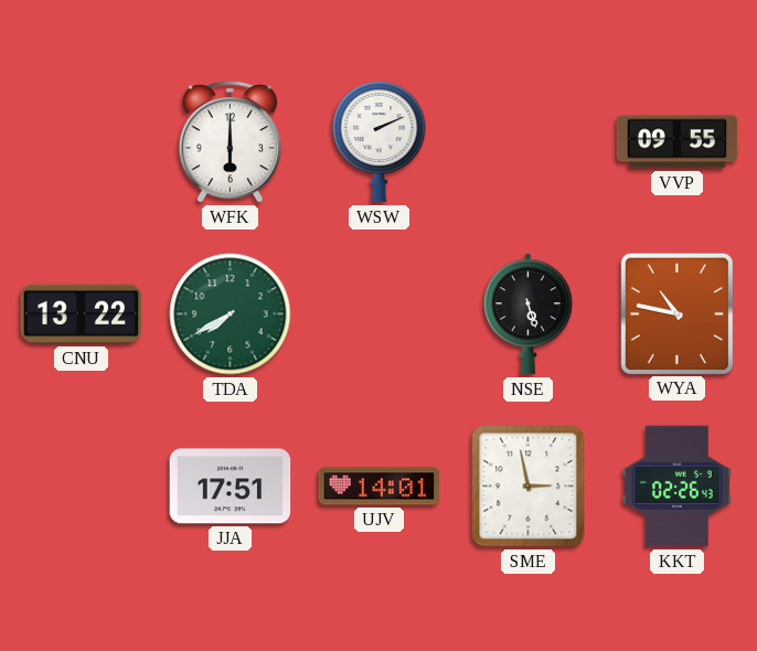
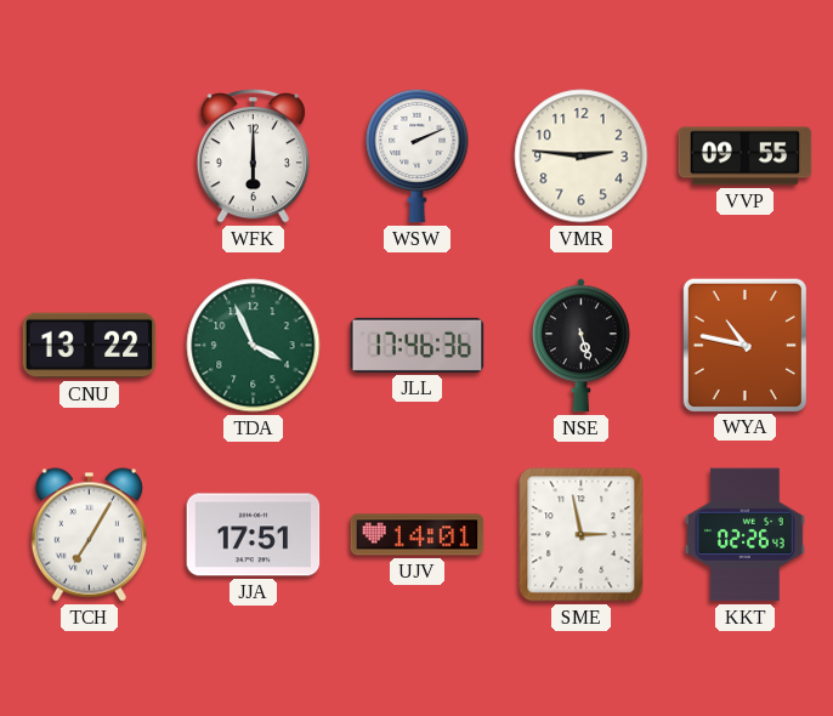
VMR: none -> 2:46 (582, 157)
TDA: 7:40 -> 3:56 (254, 346)
JLL: none -> 17:46 (418, 345)
TCH: none -> 7:05 (89, 535)
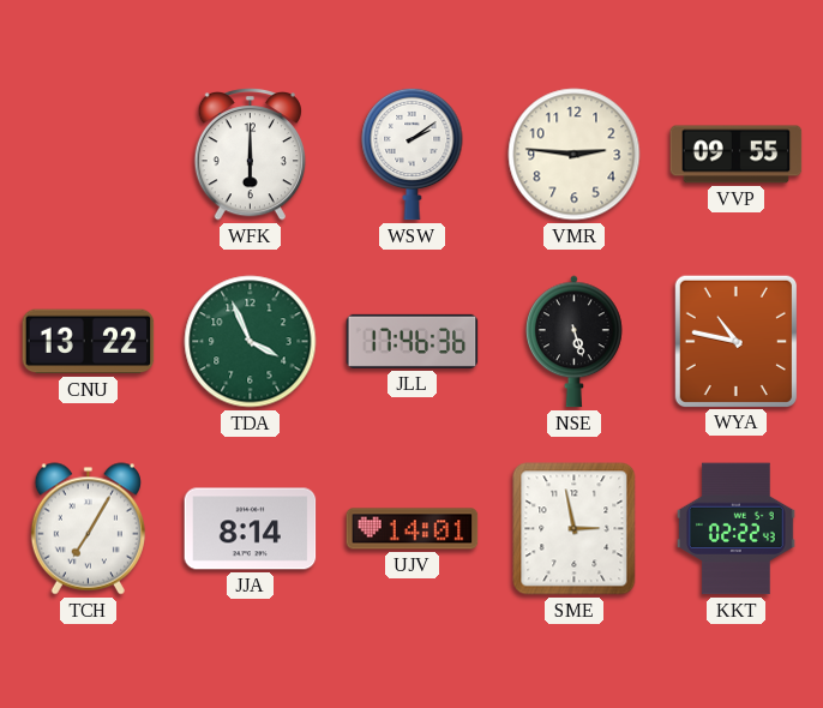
WSW: 2:11 -> 2:09 (413, 154)
JJA: 17:51 -> 8:14 (251, 529)
KKT: 02:26 -> 02:22 (735, 529)
